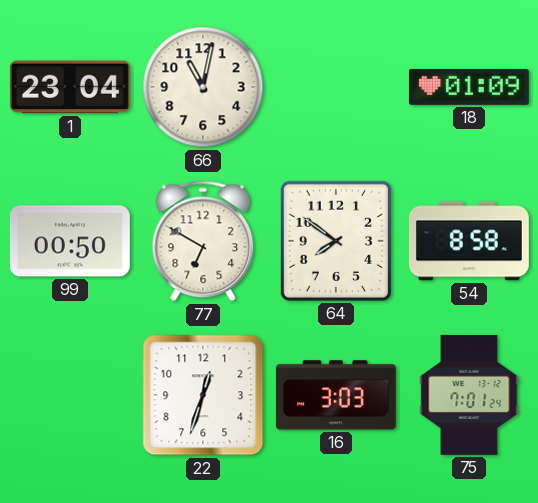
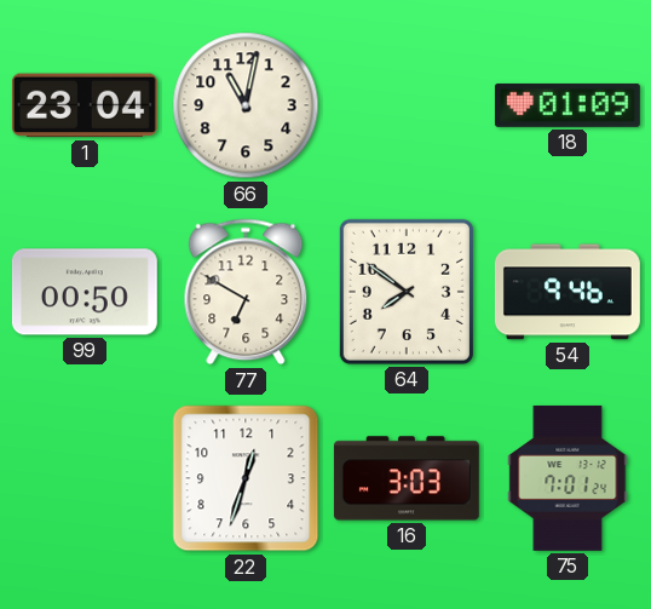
54: 8:58 -> 9:46 (568, 292)
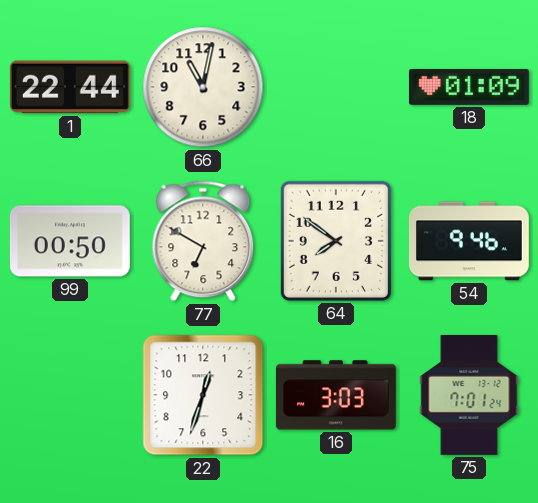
1: 23:04 -> 22:44 (70, 87)
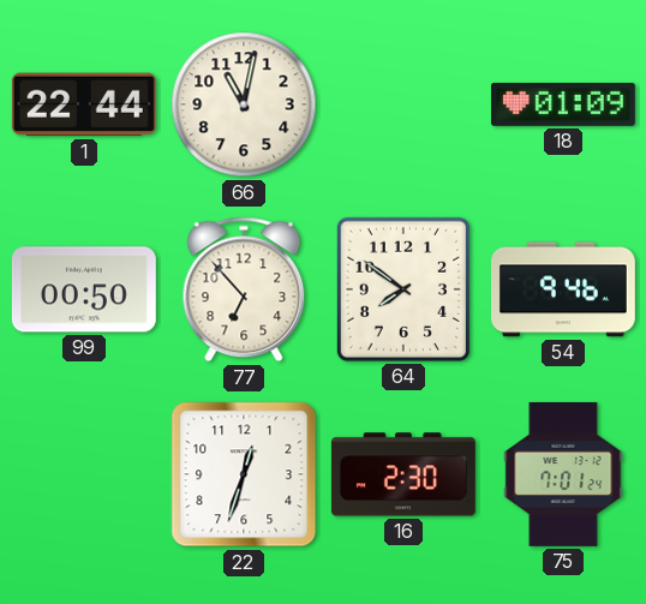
77: 6:50 -> 6:53 (244, 289)
16: 3:03 -> 2:30 (403, 474)
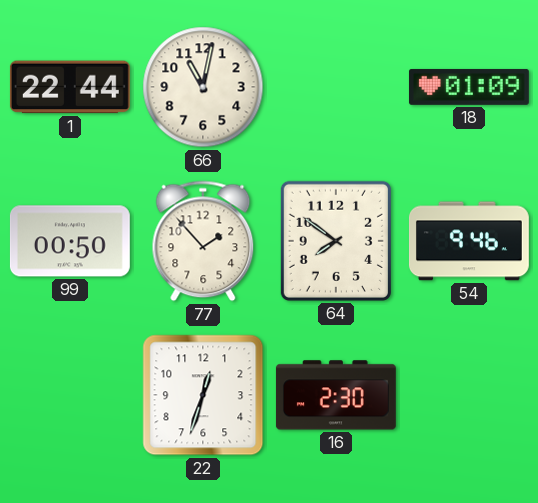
77: 6:53 -> 1:53 (203, 241)
75: 7:01 -> none (563, 474)
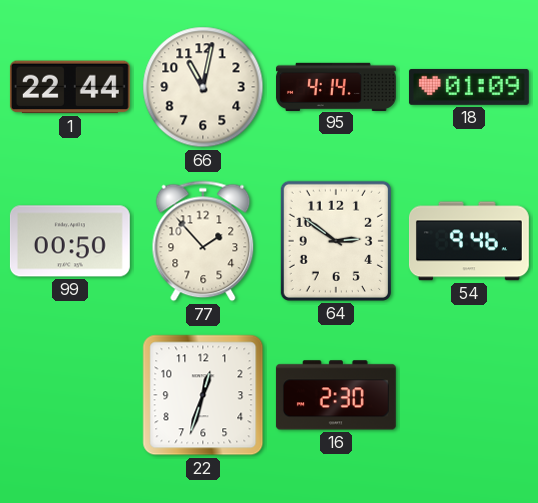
95: none -> 4:14 (337, 86)
64: 7:51 -> 2:51 (336, 241)
